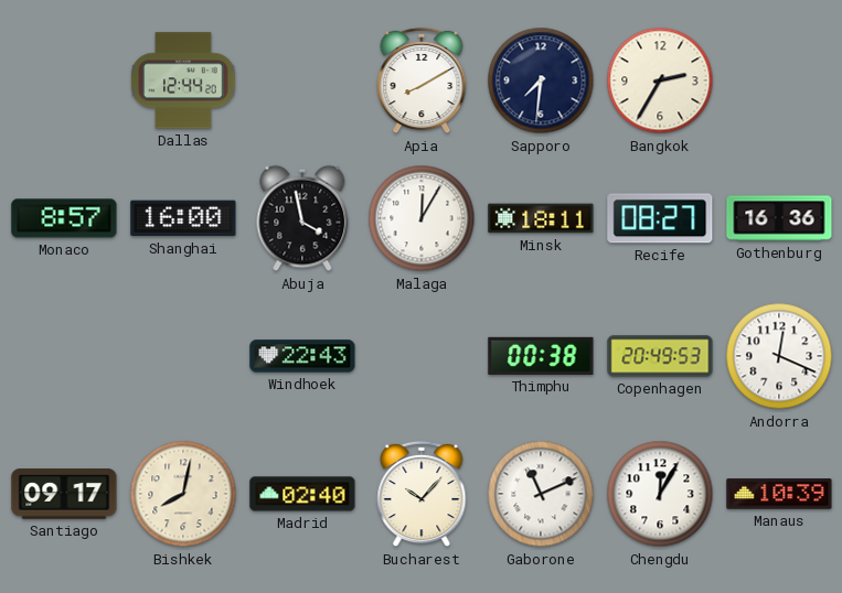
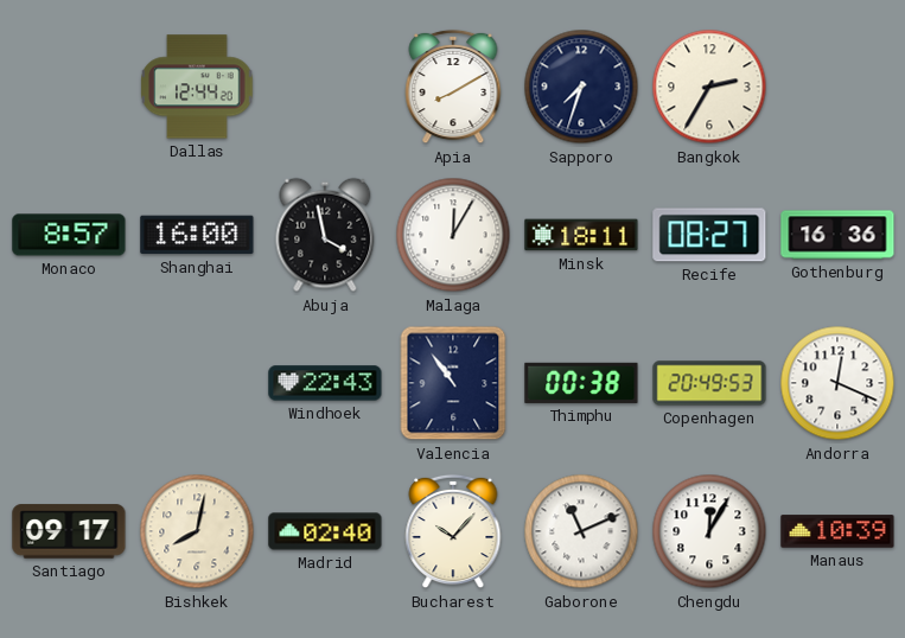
Sapporo: 7:31 -> 7:33 (581, 87)
Valencia: none -> 10:54 (453, 383)
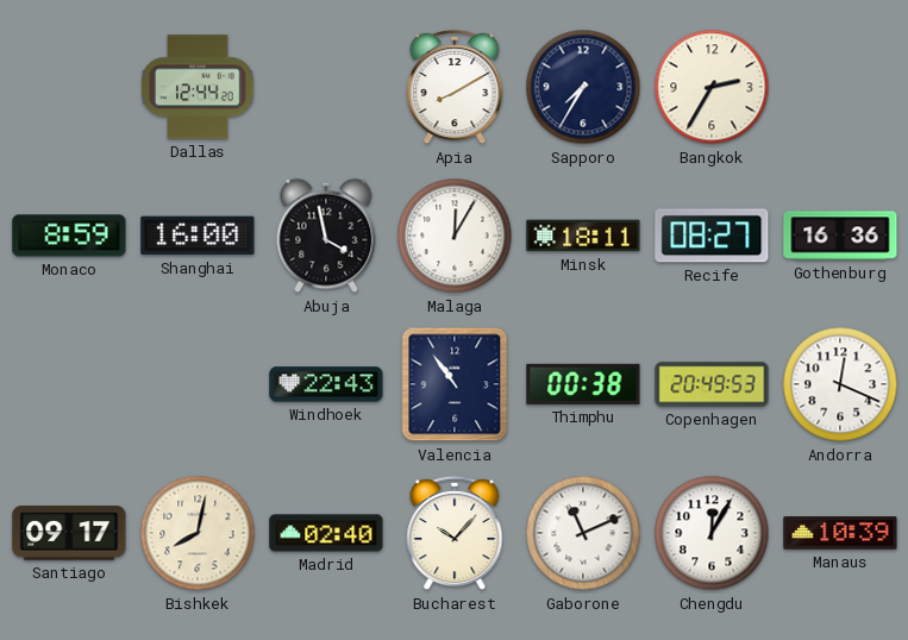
Sapporo: 7:33 -> 7:35 (583, 87)
Monaco: 8:57 -> 8:59 (69, 236)
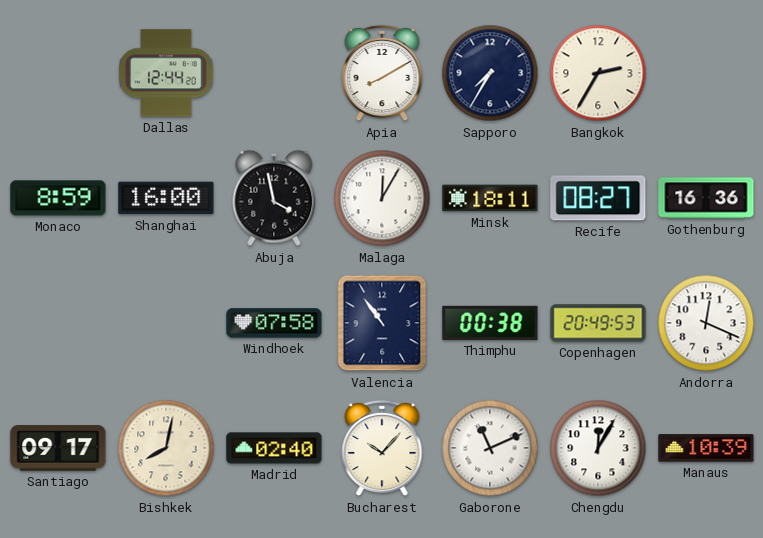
Windhoek: 22:43 -> 07:58 (274, 323)
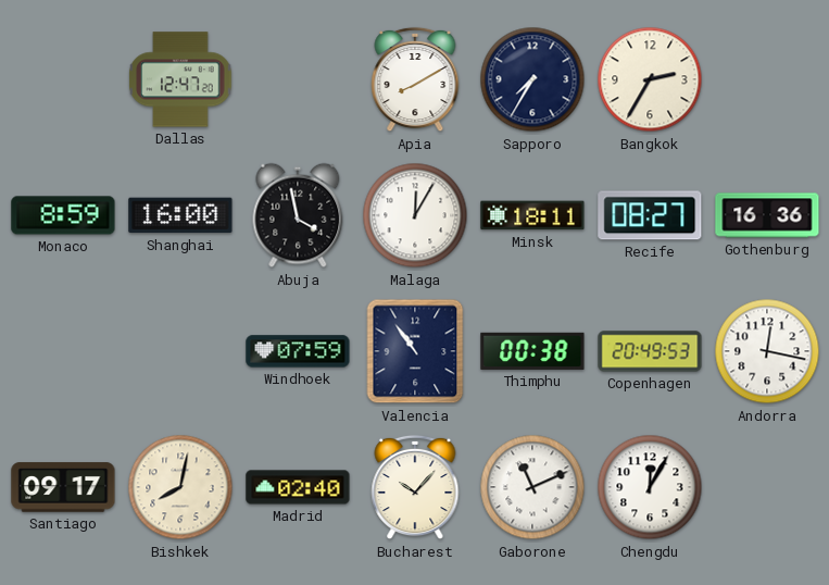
Dallas: 12:44 -> 12:47 (180, 79)
Windhoek: 07:58 -> 07:59 (298, 351)
Andorra: 12:19 -> 12:17 (767, 351)
Manaus: 10:39 -> none (706, 448)
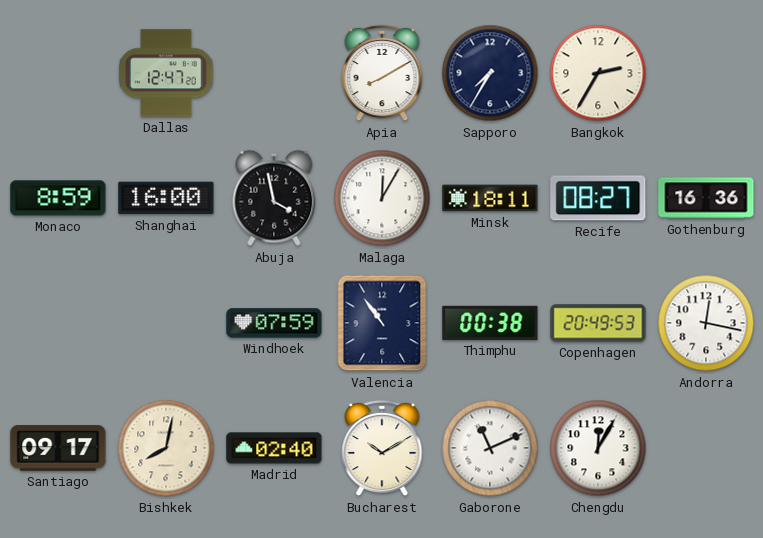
Bucharest: 10:07 -> 10:10 (382, 448)
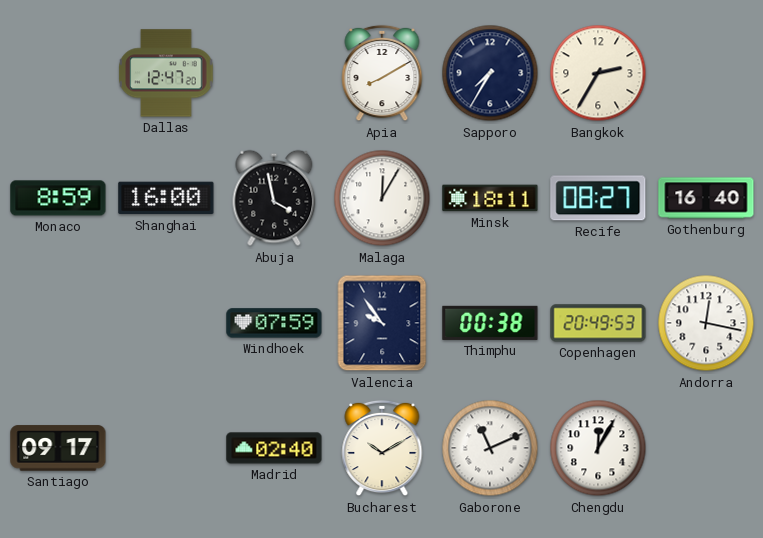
Gothenburg: 16:36 -> 16:40 (706, 198)
Valencia: 10:54 -> 9:54 (382, 323)
Bishkek: 8:02 -> none (166, 448)
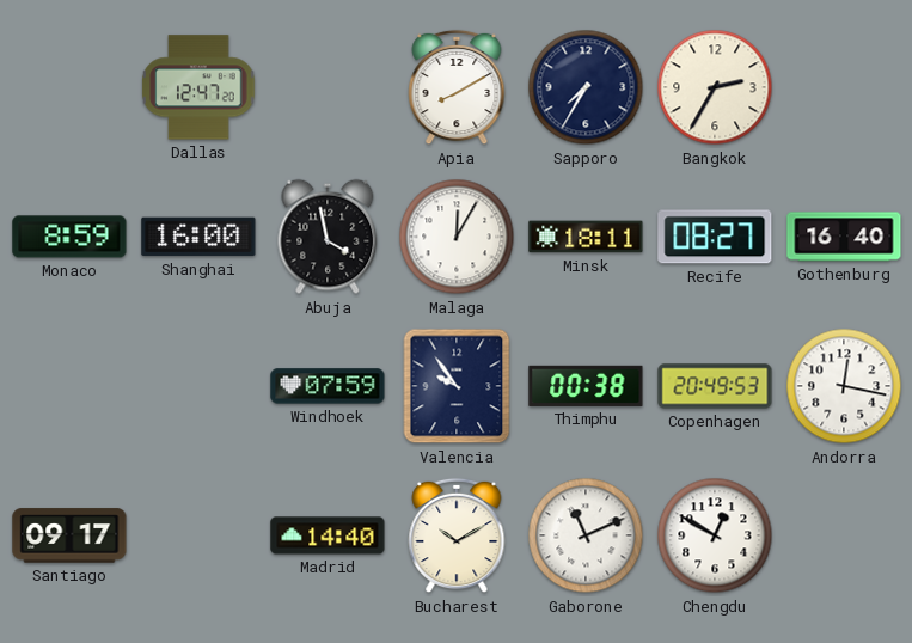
Madrid: 02:40 -> 14:40 (328, 535)
Chengdu: 12:05 -> 12:50 (715, 535)
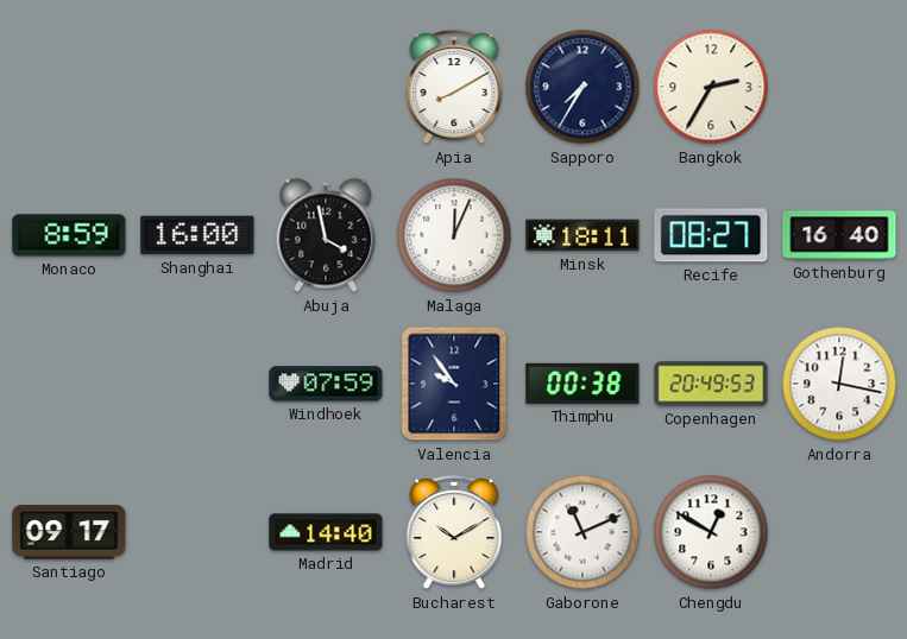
Dallas: 12:47 -> none (198, 87)
Malaga: 12:05 -> 12:04 (454, 235)
